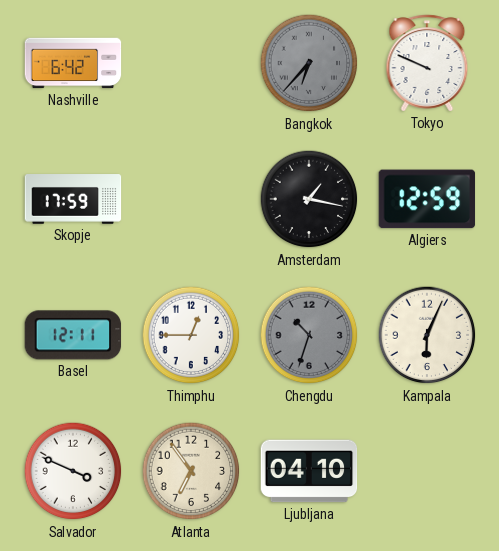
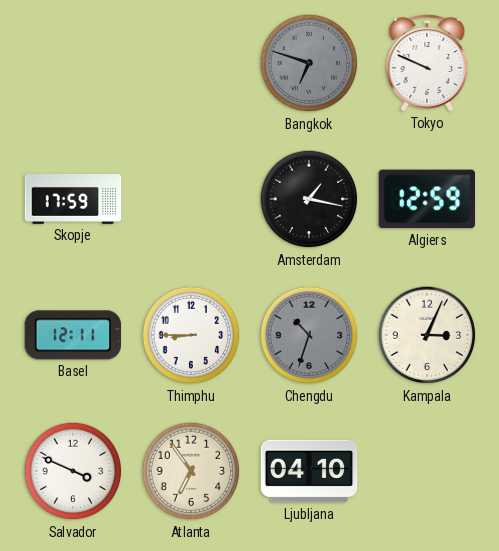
Nashville: 6:42 -> none (73, 63)
Bangkok: 6:37 -> 6:48 (309, 63)
Thimphu: 12:45 -> 8:45 (191, 335)
Kampala: 6:04 -> 3:04 (427, 335)
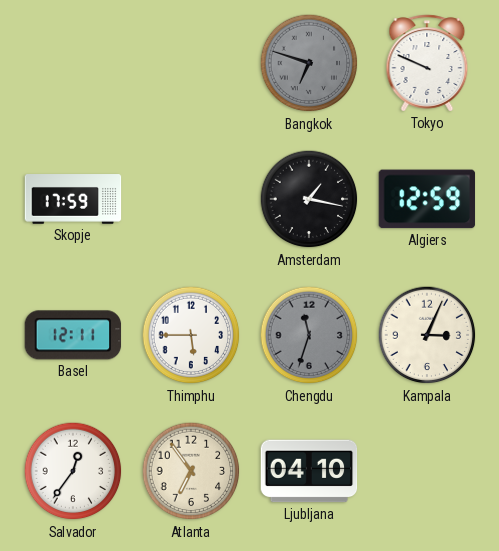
Thimphu: 8:45 -> 5:45 (191, 335)
Chengdu: 10:33 -> 11:33 (309, 335)
Salvador: 3:49 -> 12:36 (73, 471)
